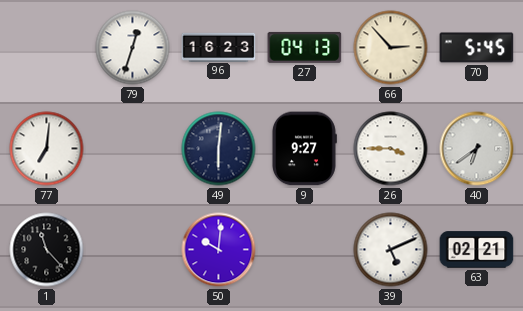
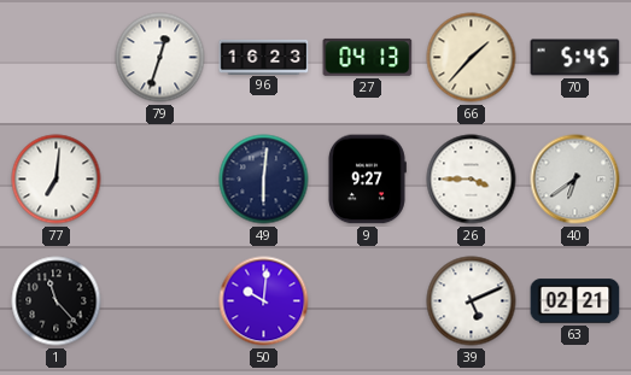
66: 2:53 -> 1:37 (472, 58)
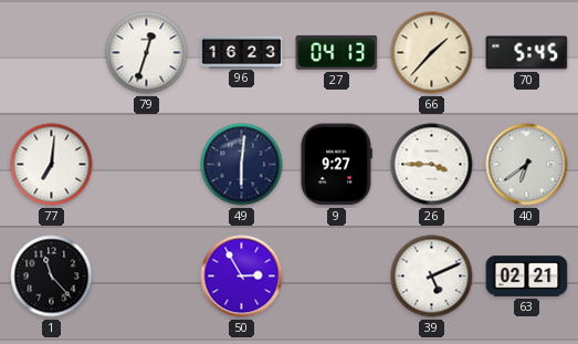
50: 10:01 -> 2:55 (242, 277)
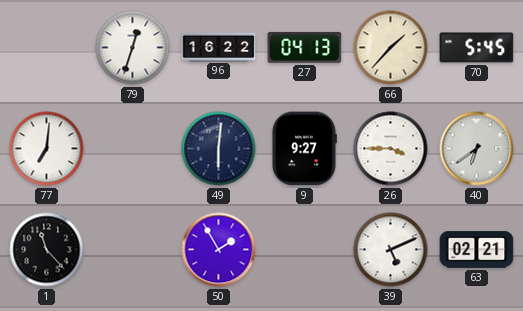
96: 16:23 -> 16:22 (219, 47)
50: 2:55 -> 1:55 (219, 250)
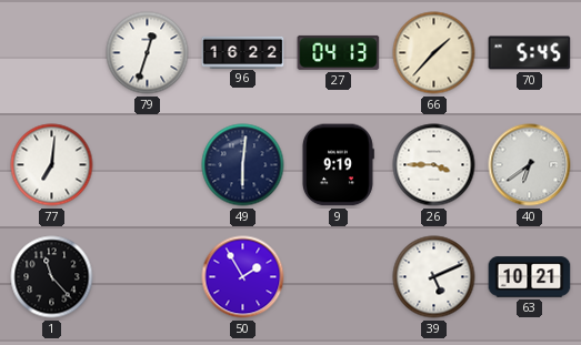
9: 9:27 -> 9:19 (338, 165)
63: 02:21 -> 10:21 (530, 277)
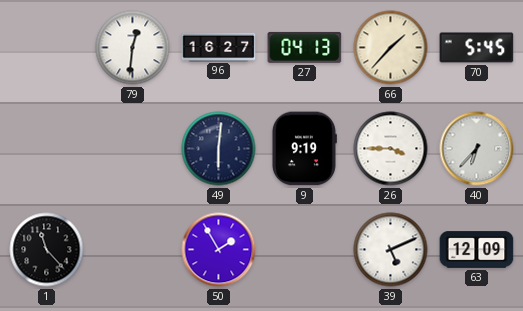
79: 12:33 -> 12:31 (133, 48)
96: 16:22 -> 16:27 (219, 47)
77: 7:01 -> none (52, 165)
40: 6:39 -> 6:37 (477, 149)
63: 10:21 -> 12:09 (477, 250)
